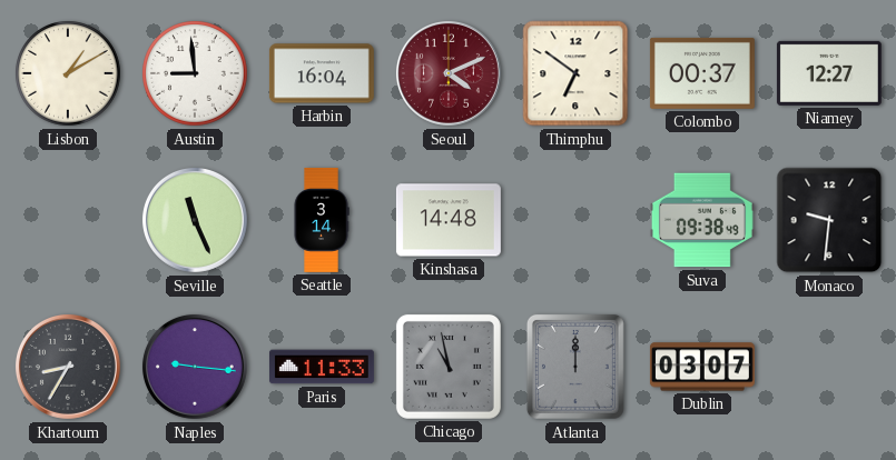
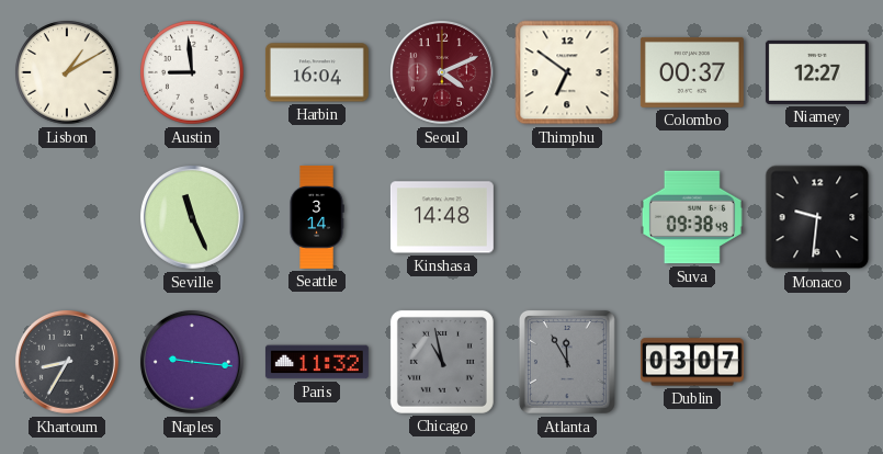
Paris: 11:33 -> 11:32 (317, 362)
Atlanta: 12:00 -> 11:55 (567, 362)
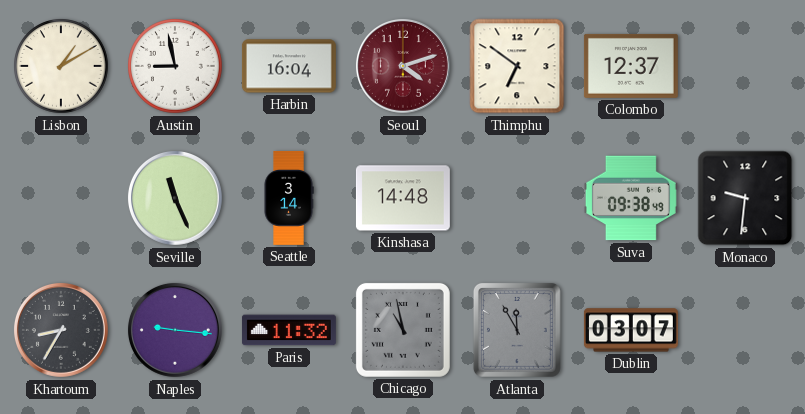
Austin: 8:59 -> 8:58 (175, 66)
Seoul: 4:11 -> 4:12 (403, 66)
Colombo: 00:37 -> 12:37 (631, 66)
Niamey: 12:27 -> none (817, 72)
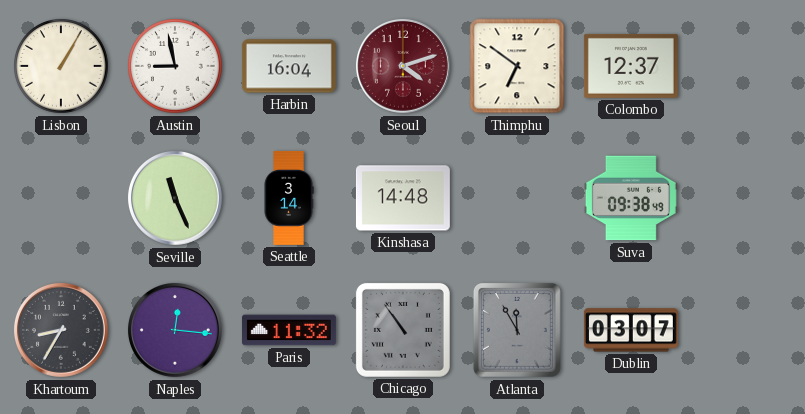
Lisbon: 1:10 -> 1:05 (61, 66)
Monaco: 9:31 -> none (745, 198)
Naples: 9:16 -> 12:16 (175, 330)
Chicago: 10:58 -> 10:54 (403, 330)
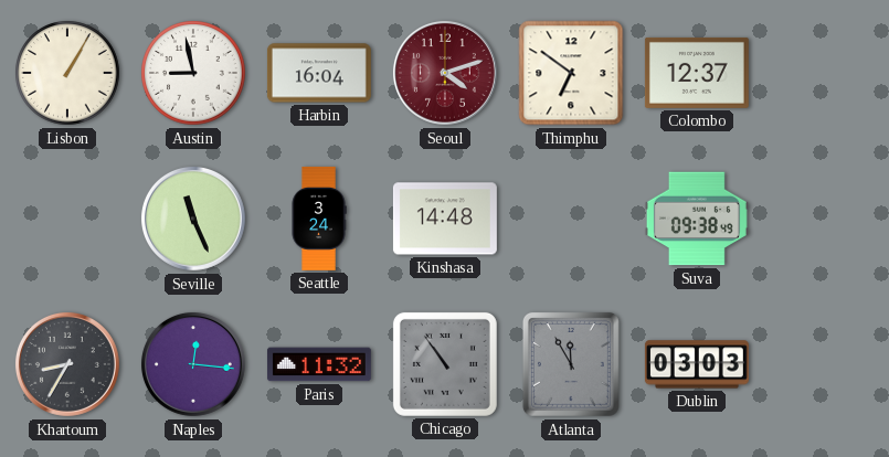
Seattle: 3:14 -> 3:24 (319, 219)
Dublin: 03:07 -> 03:03 (697, 364)
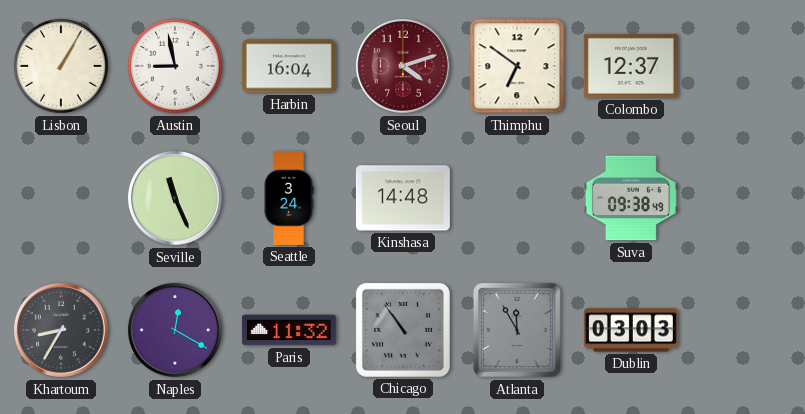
Naples: 12:16 -> 12:20 (175, 330)
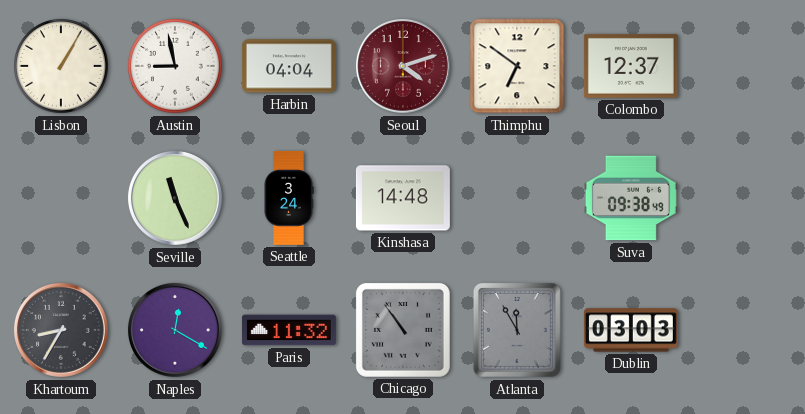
Harbin: 16:04 -> 04:04 (289, 66)
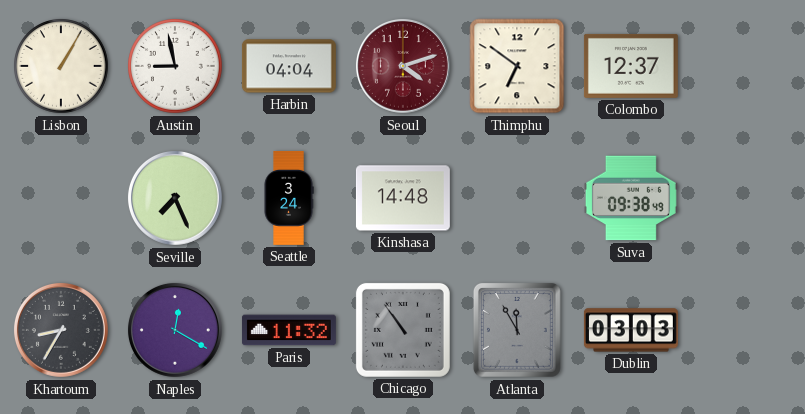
Seville: 11:26 -> 7:26 (175, 198)
